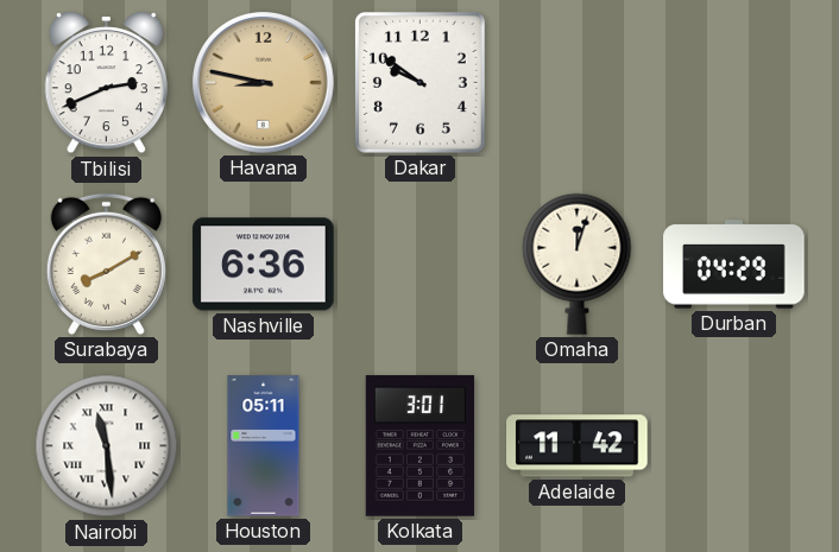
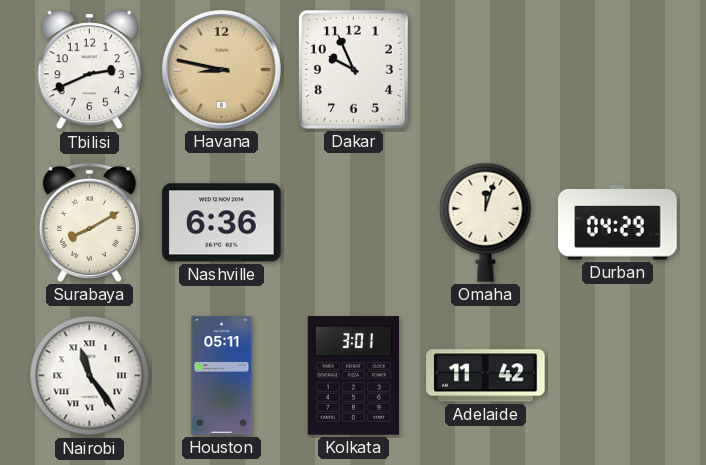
Dakar: 9:51 -> 9:56 (353, 69)
Nairobi: 11:29 -> 11:24 (90, 376)
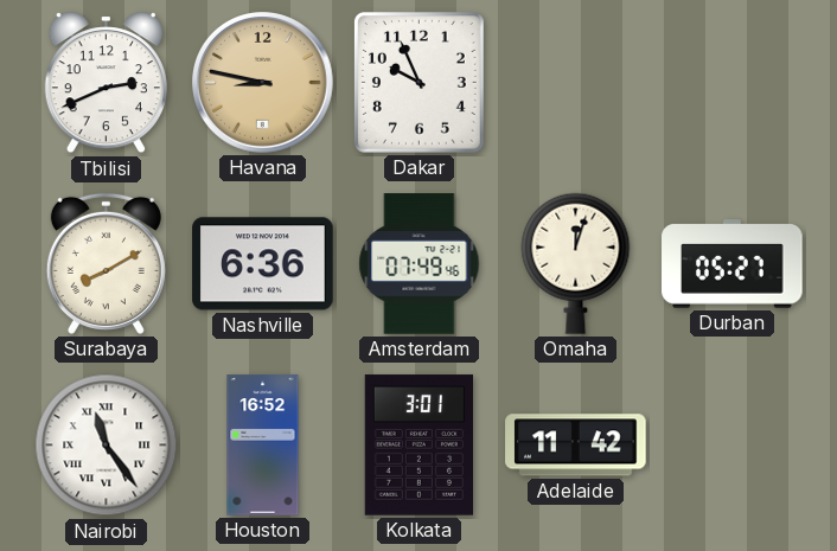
Amsterdam: none -> 07:49 (420, 264)
Durban: 04:29 -> 05:27 (733, 264)
Houston: 05:11 -> 16:52 (263, 446)
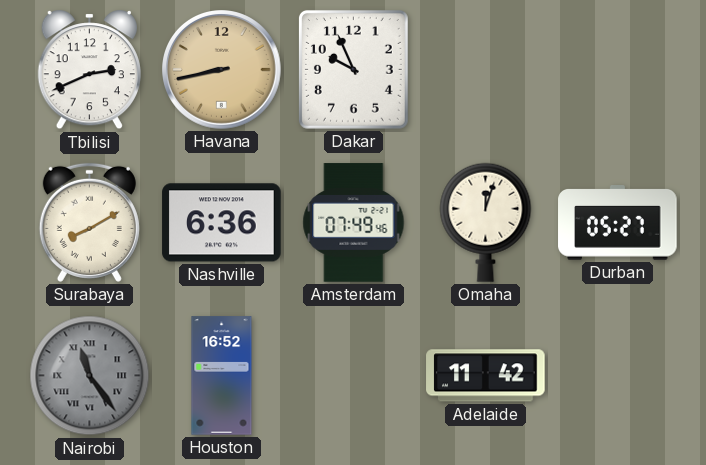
Havana: 8:47 -> 8:43 (222, 70)
Nairobi dial: white -> grey (90, 376)
Kolkata: 3:01 -> none (418, 446)
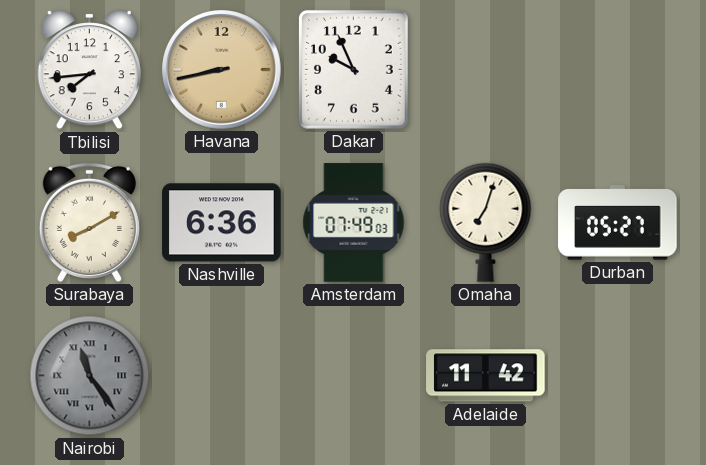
Tbilisi: 2:41 -> 7:44 (89, 70)
Amsterdam: 07:49:46 -> 07:49:03 (354, 223)
Omaha: 12:03 -> 7:03 (486, 222)
Houston: 16:52 -> none (222, 376)
